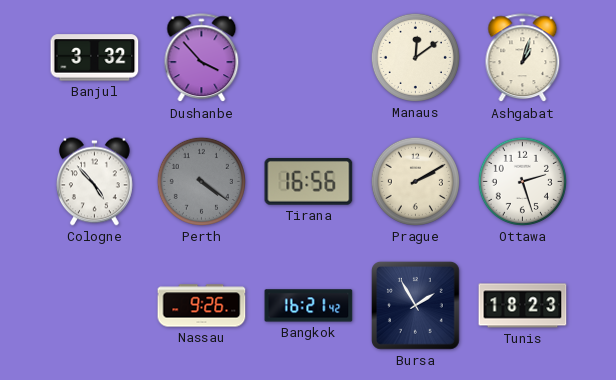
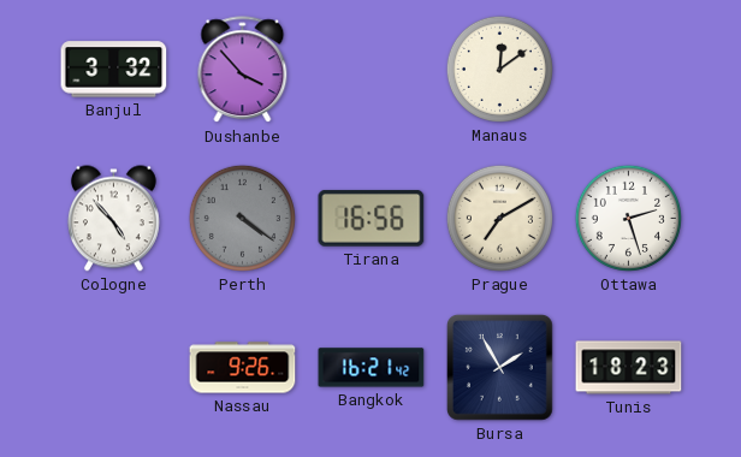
Ashgabat: 1:03 -> none (523, 58)
Prague: 2:10 -> 7:10 (499, 218)
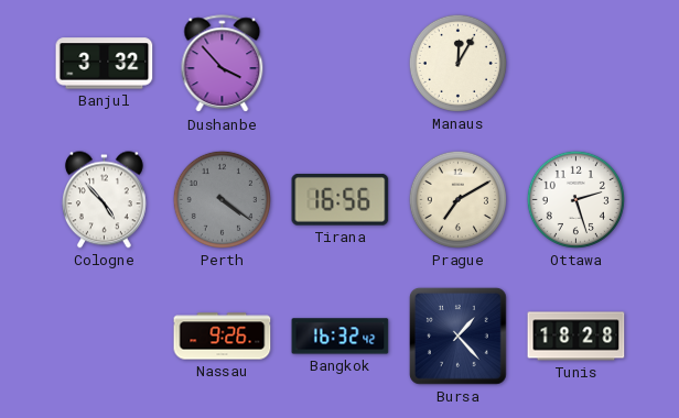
Manaus: 12:09 -> 12:05 (457, 63)
Bangkok: 16:21 -> 16:32 (341, 337)
Bursa: 1:55 -> 1:23 (459, 337)
Tunis: 18:23 -> 18:28 (576, 337)
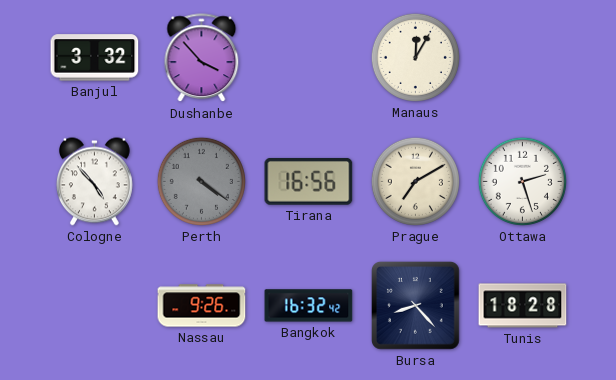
Bursa: 1:23 -> 8:23 (416, 306)
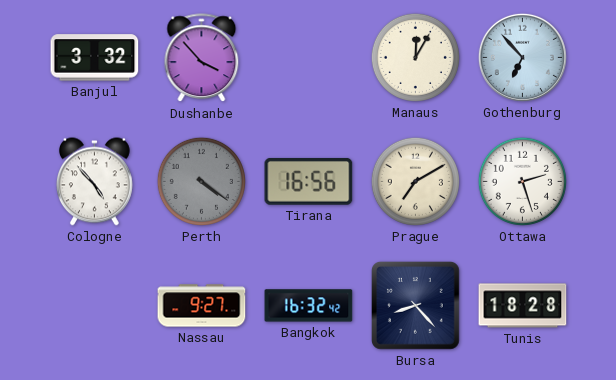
Gothenburg: none -> 6:53 (522, 57)
Nassau: 9:26 -> 9:27 (202, 306)
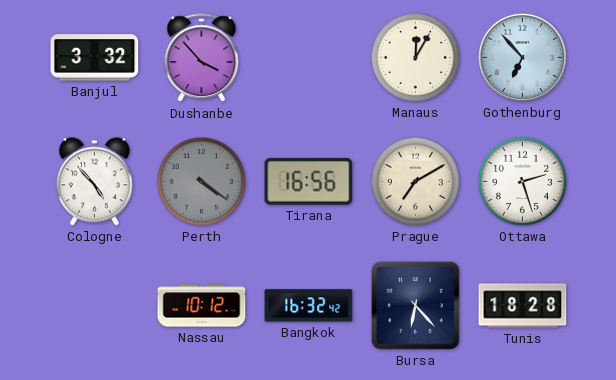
Nassau: 9:27 -> 10:12 (202, 306)
Bursa: 8:23 -> 6:23 (416, 306)
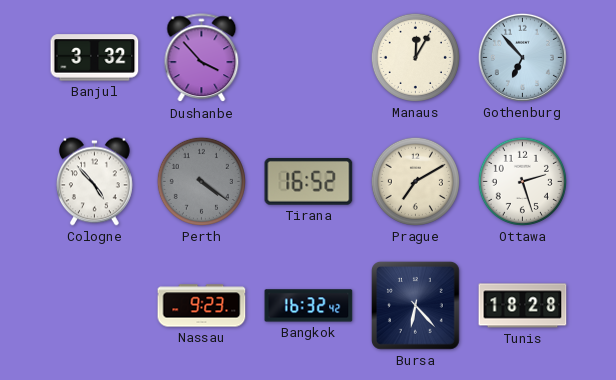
Tirana: 16:56 -> 16:52 (309, 182)
Nassau: 10:12 -> 9:23 (202, 306)
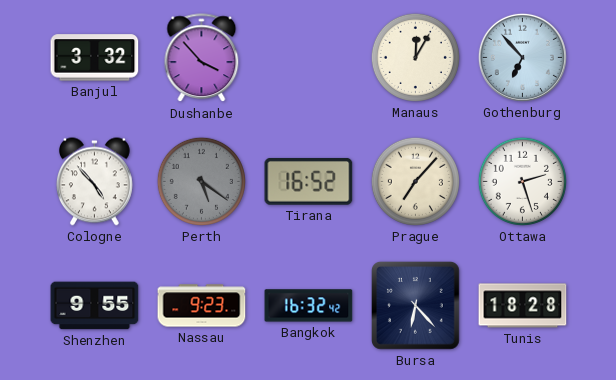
Perth: 4:21 -> 5:21 (201, 181)
Prague: 7:10 -> 7:07 (415, 181)
Shenzhen: none -> 9:55 (95, 306)
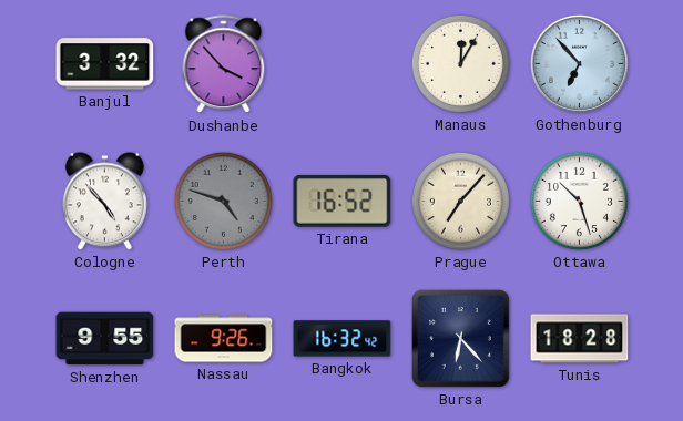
Perth: 5:21 -> 4:48 (223, 201)
Ottawa: 2:27 -> 10:27 (579, 201)
Nassau: 9:23 -> 9:26 (224, 339)
